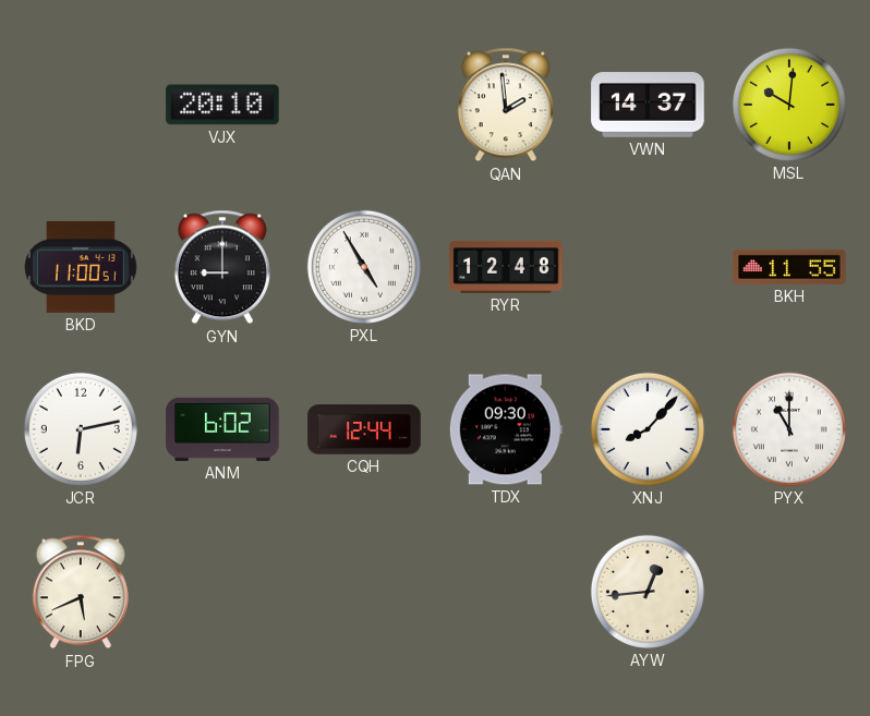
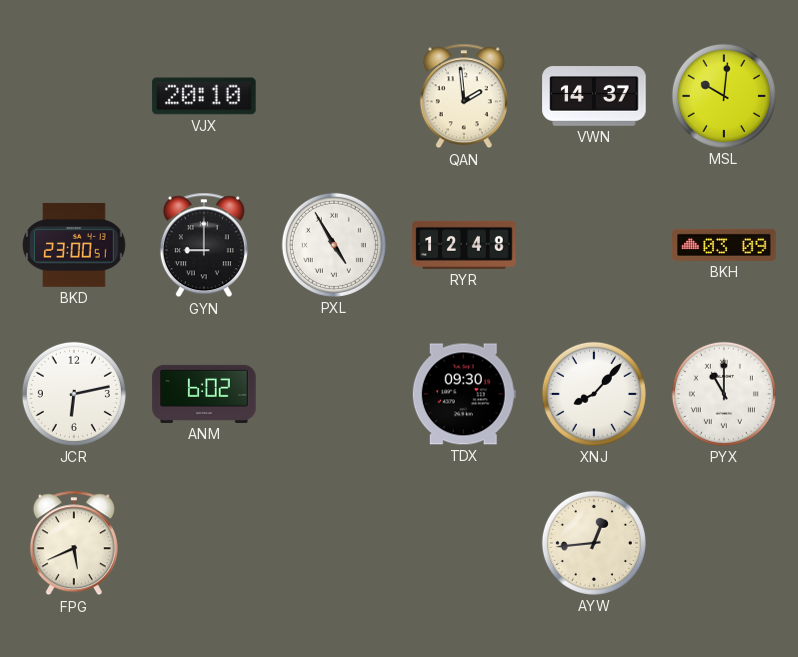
BKD: 11:00 -> 23:00 (74, 245)
BKH: 11:55 -> 03:09 (724, 245)
CQH: 12:44 -> none (364, 429)
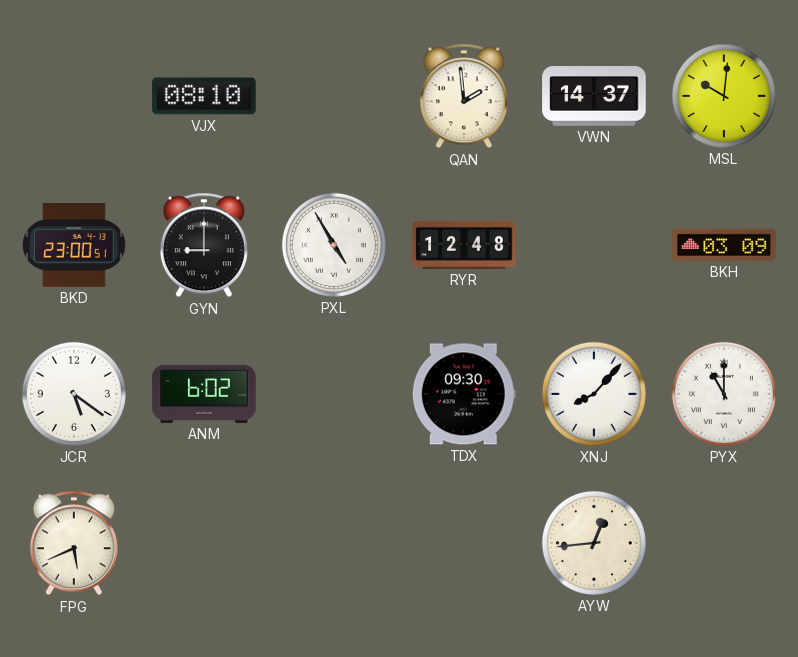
VJX: 20:10 -> 08:10 (204, 96)
JCR: 6:13 -> 5:21 (74, 394)
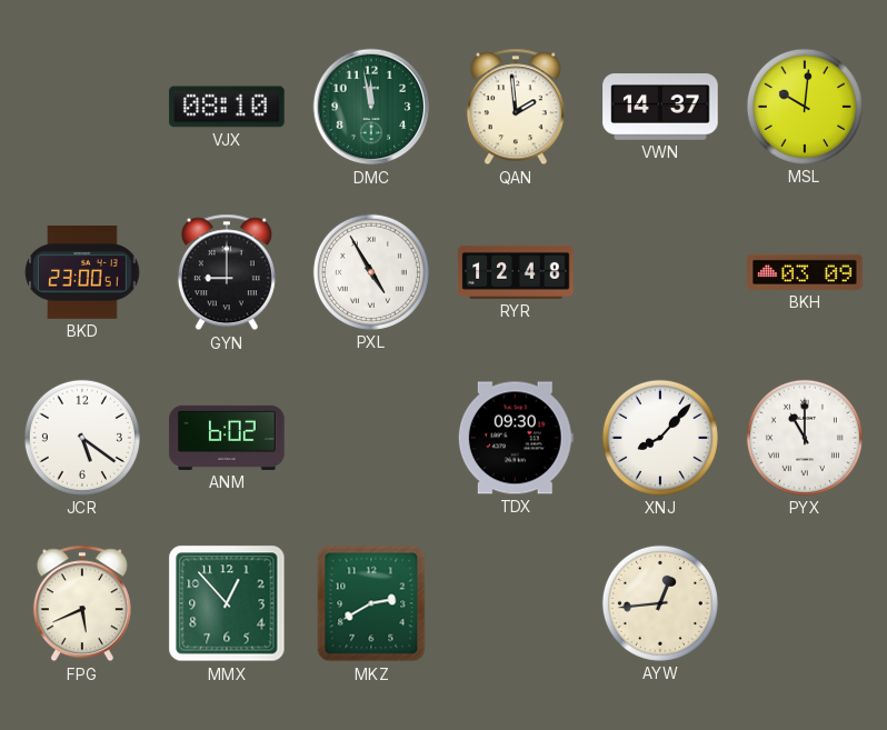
DMC: none -> 11:58 (371, 107)
MMX: none -> 12:53 (227, 603)
MKZ: none -> 2:40 (371, 603)
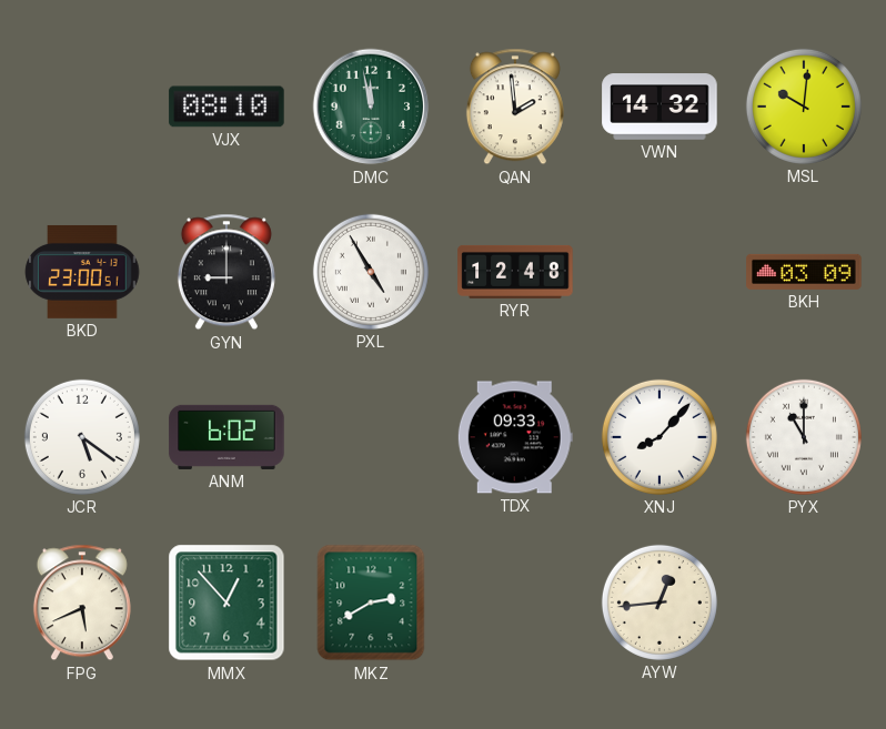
VWN: 14:37 -> 14:32 (660, 107)
TDX: 09:30 -> 09:33 (515, 437)
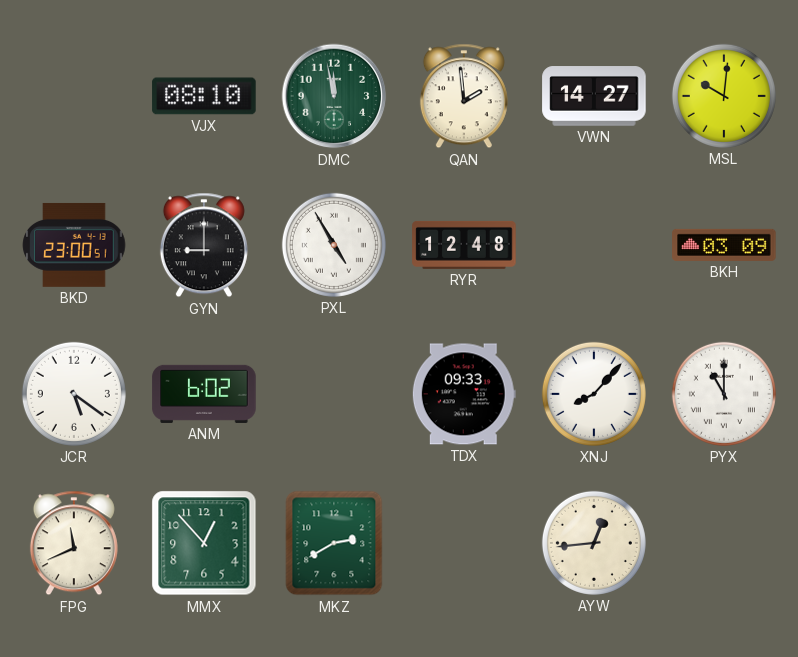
VWN: 14:32 -> 14:27 (594, 96)
FPG: 5:41 -> 11:41 (74, 543)
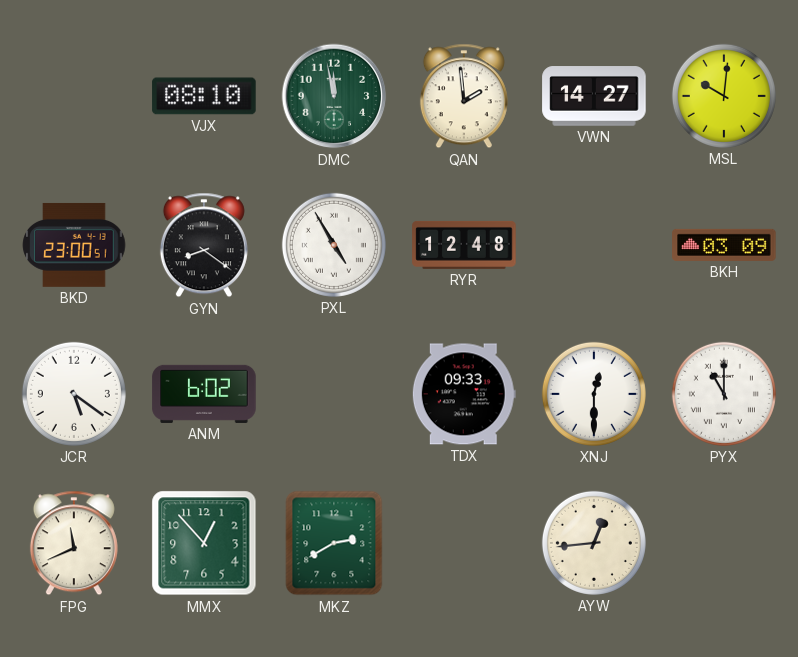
GYN: 9:00 -> 8:21 (204, 245)
XNJ: 8:07 -> 12:30 (594, 394)
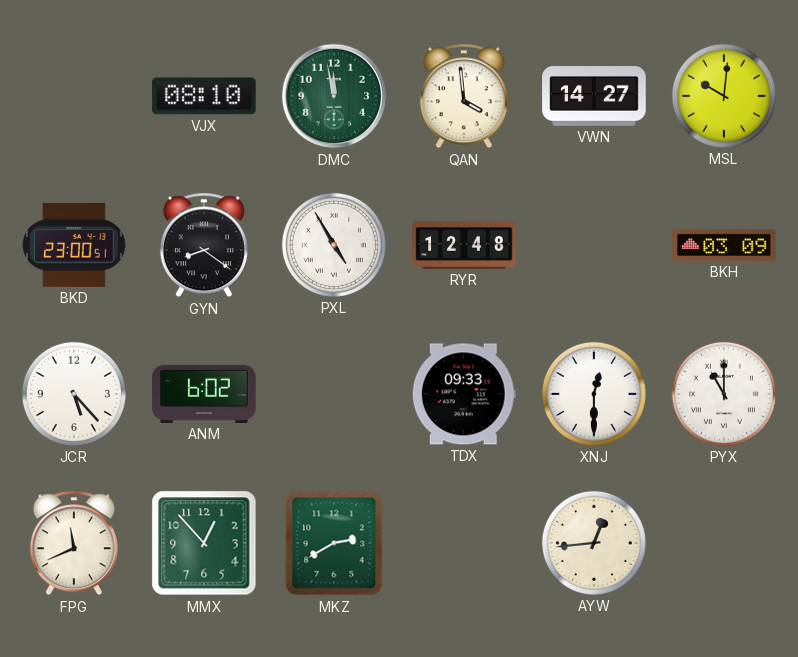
QAN: 1:59 -> 3:59 (464, 96)
JCR: 5:21 -> 5:23 (74, 394)
